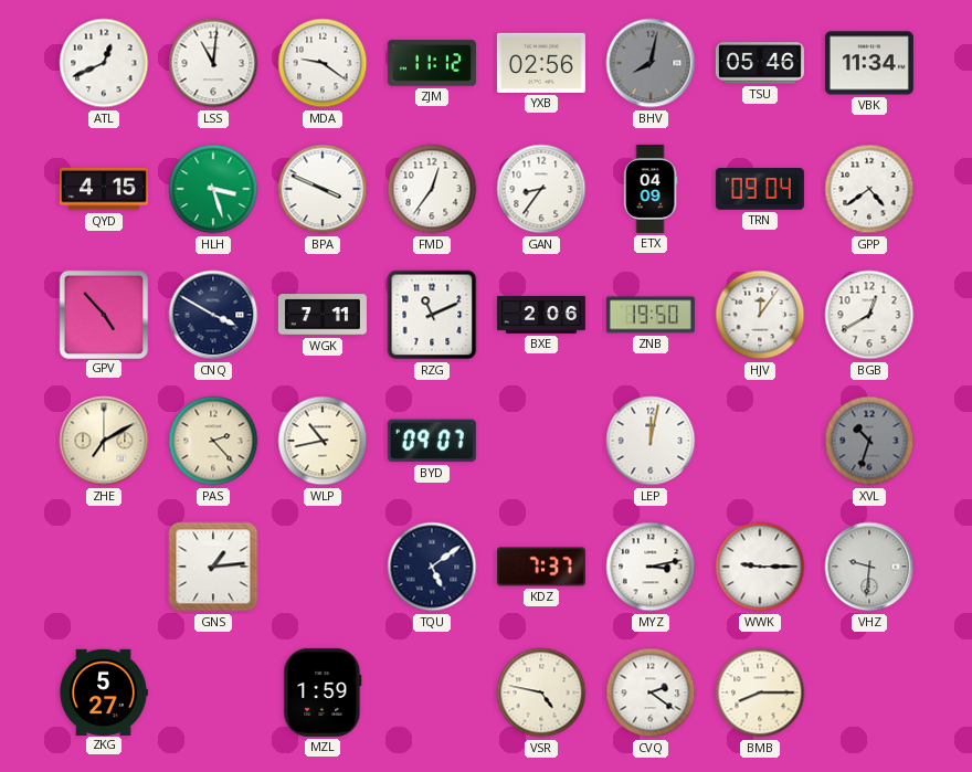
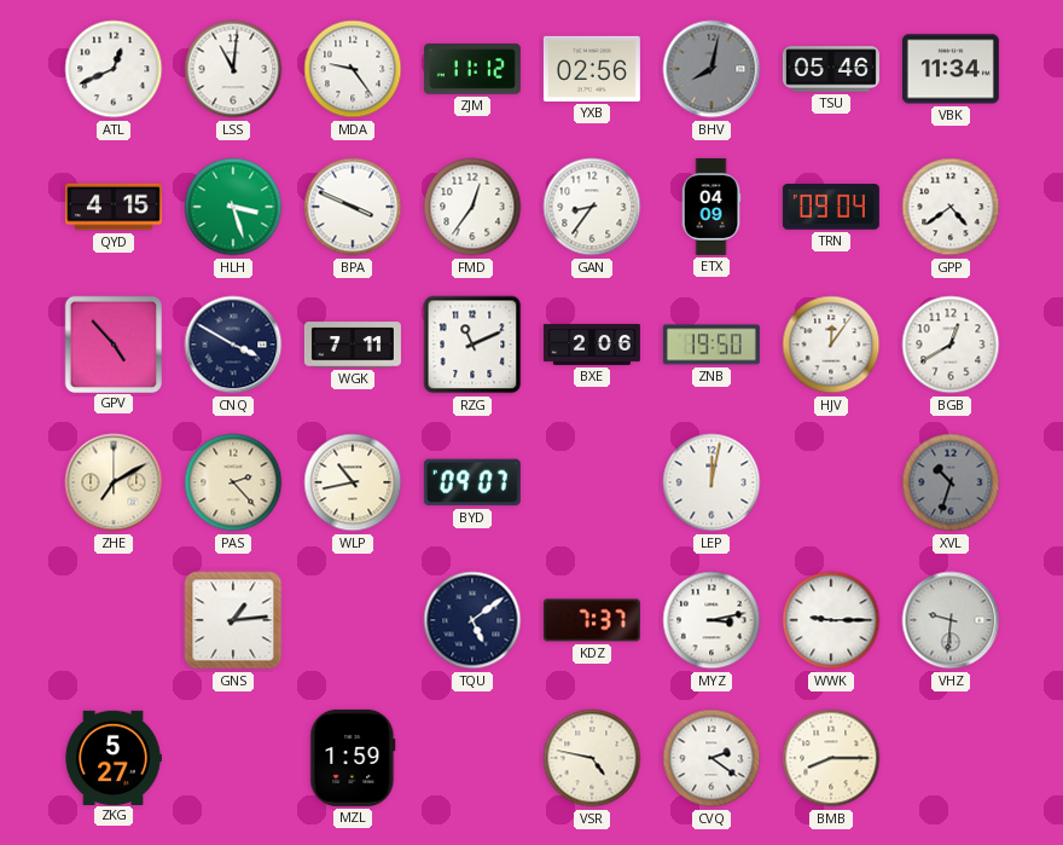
MDA: 9:21 -> 9:24 (353, 69)
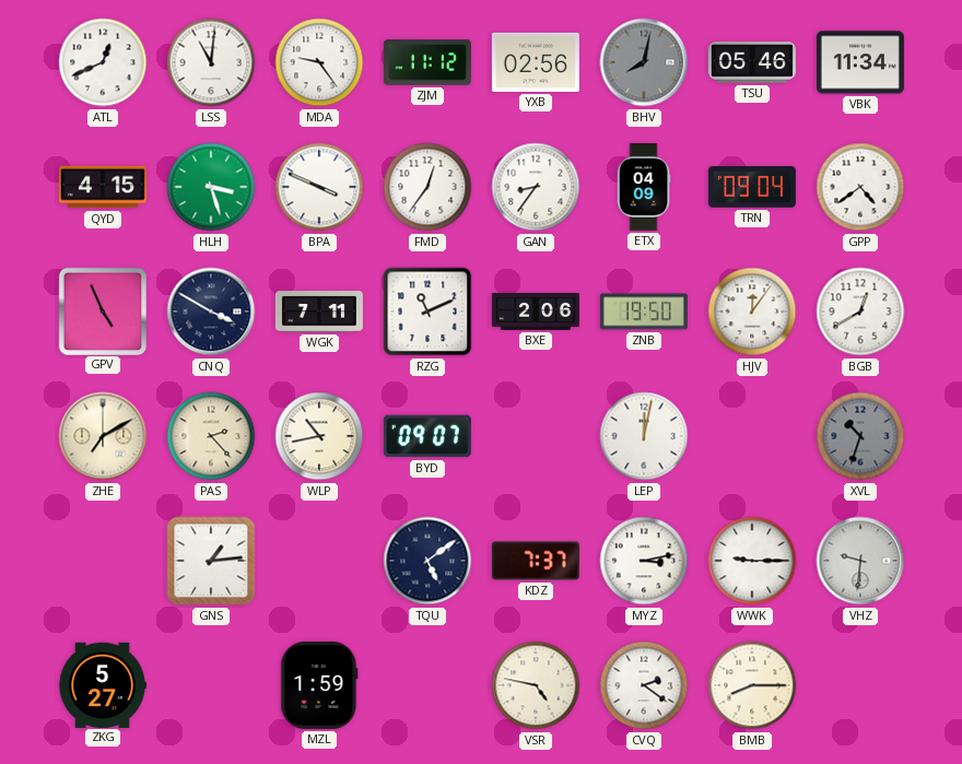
GPV: 4:53 -> 4:56 (102, 310)
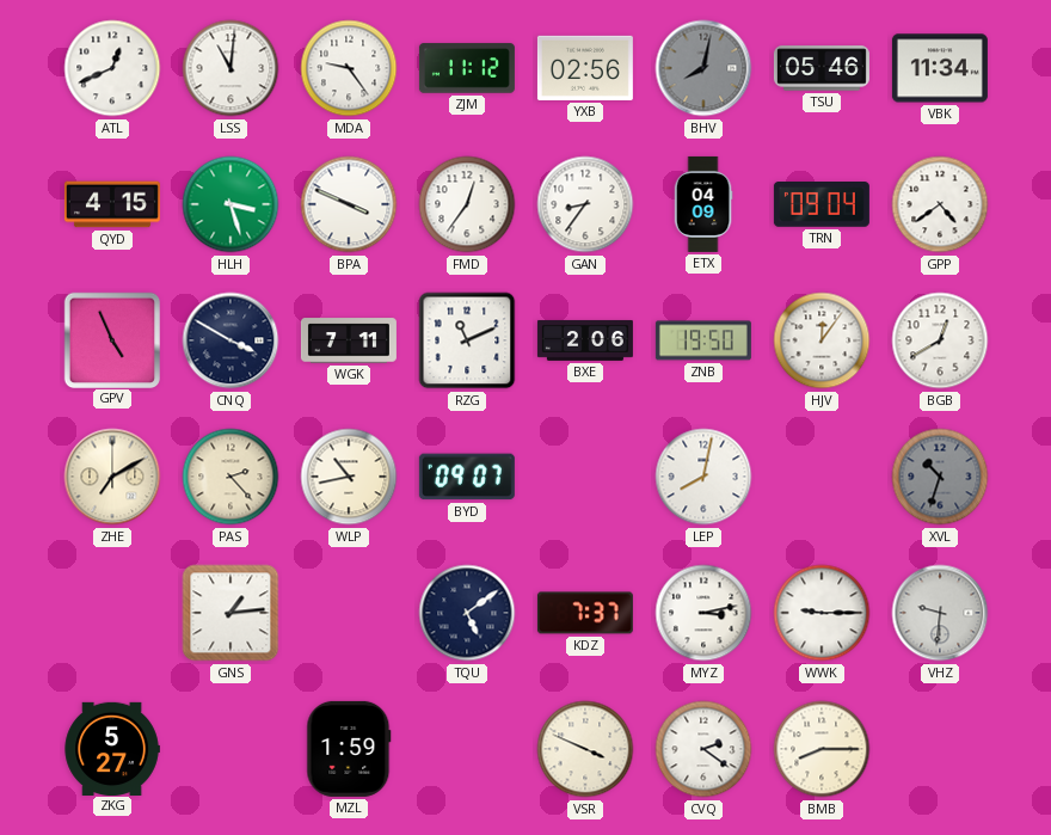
LEP: 12:02 -> 8:02 (703, 477)
VSR: 4:47 -> 3:49 (585, 749)
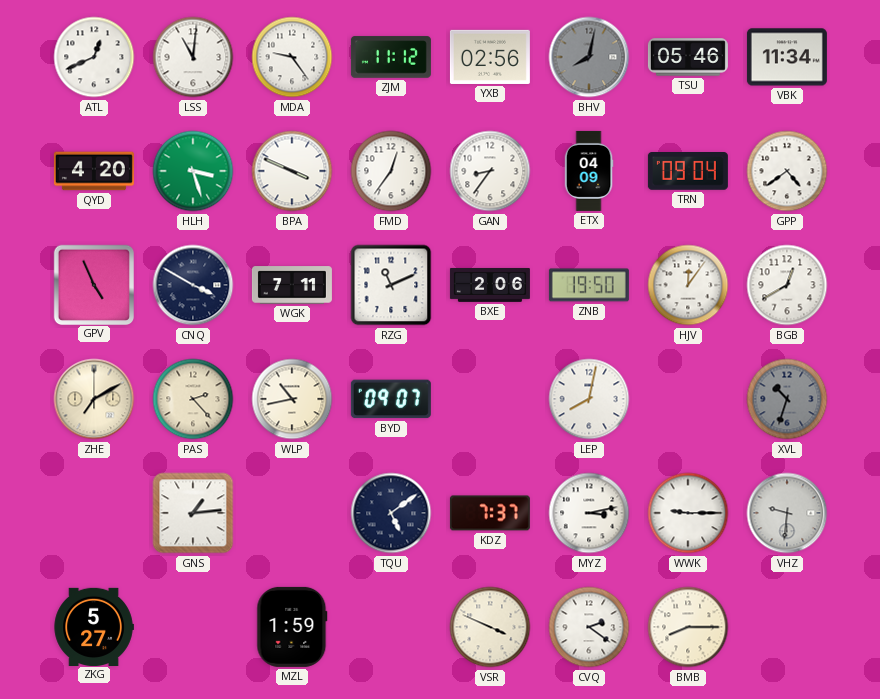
QYD: 4:15 -> 4:20 (94, 171)
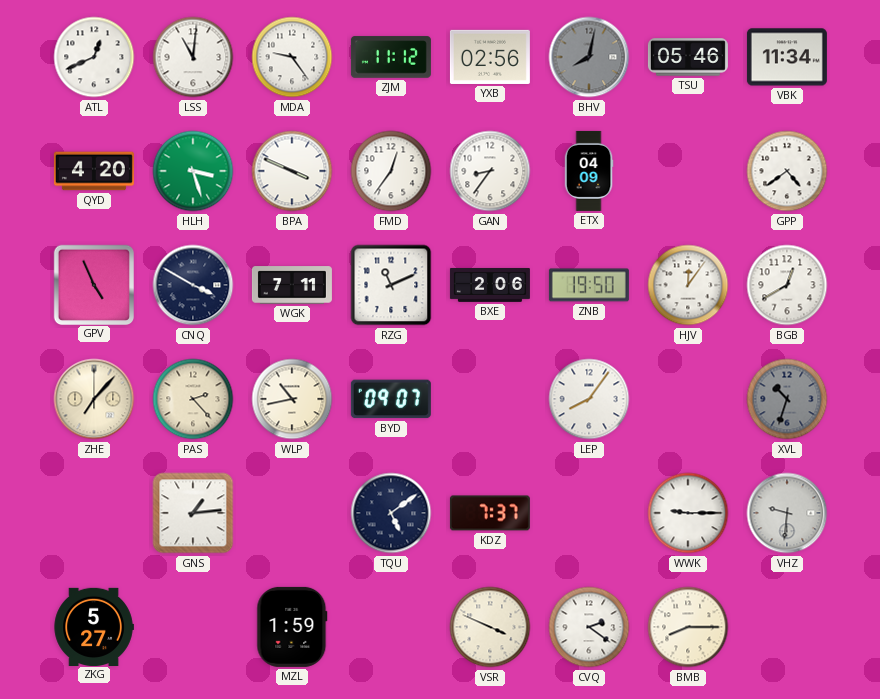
TRN: 09:04 -> none (688, 172)
ZHE: 7:10 -> 7:07 (94, 399)
LEP: 8:02 -> 8:06 (589, 399)
MYZ: 3:13 -> none (589, 513)
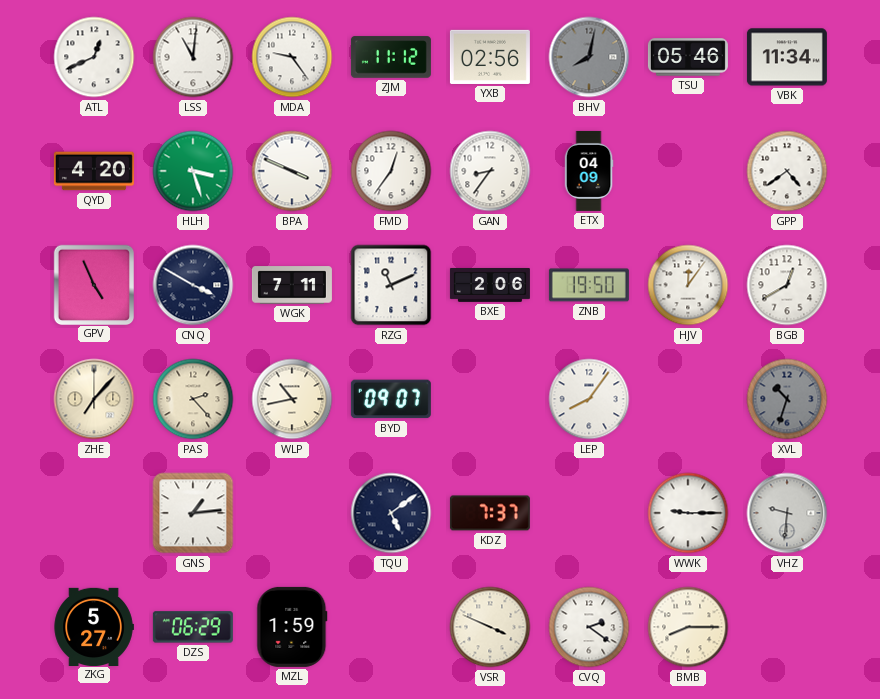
DZS: none -> 06:29 (193, 627)
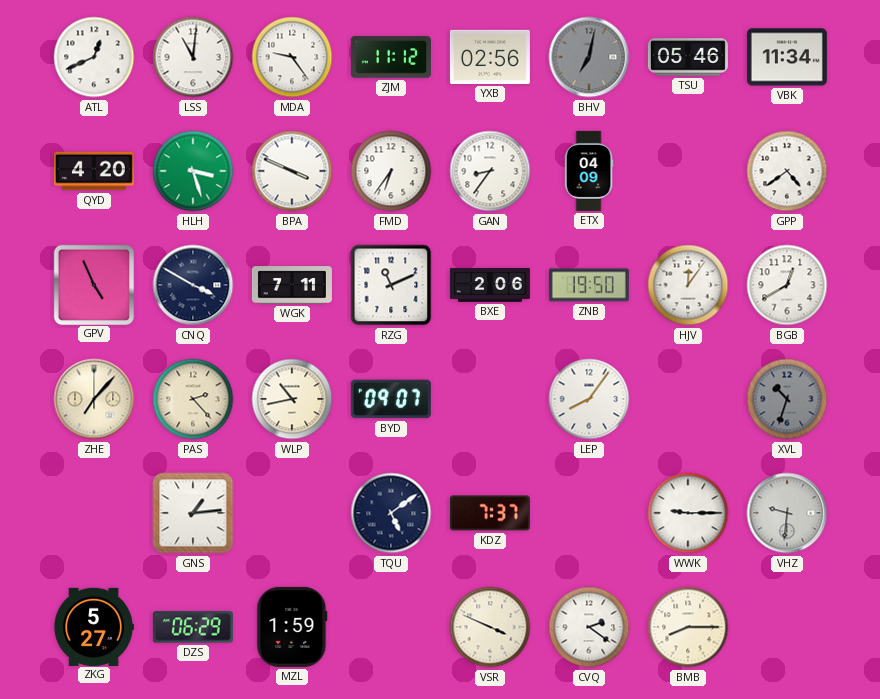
BHV: 8:02 -> 7:02 (589, 57)
FMD: 12:36 -> 6:36 (391, 171)
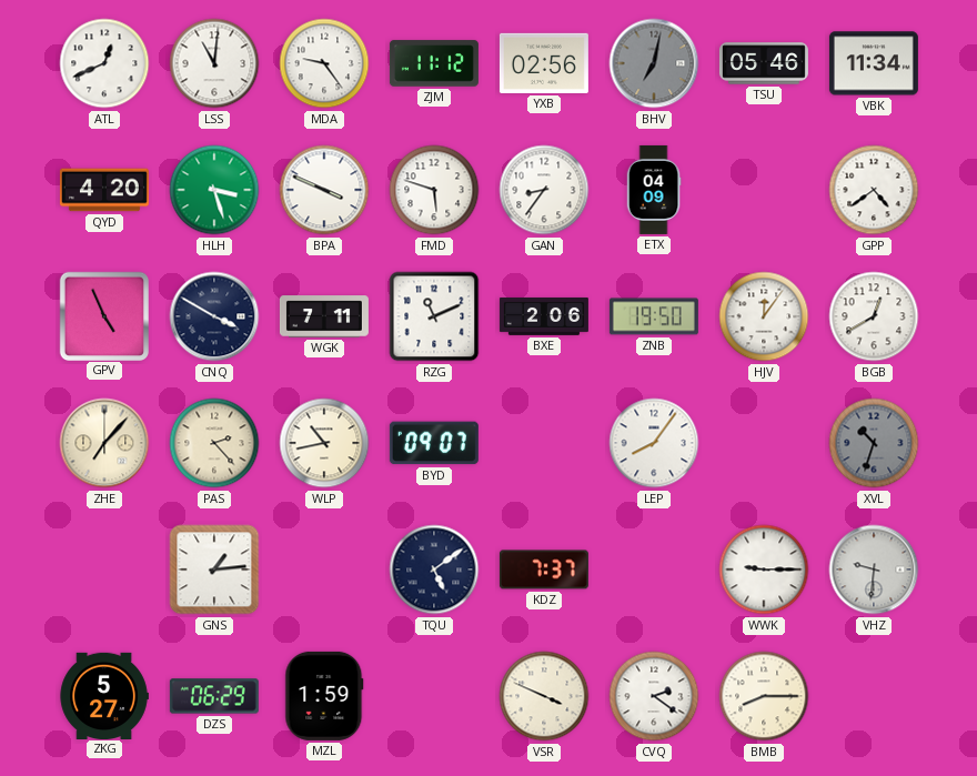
FMD: 6:36 -> 5:48 (434, 190)
